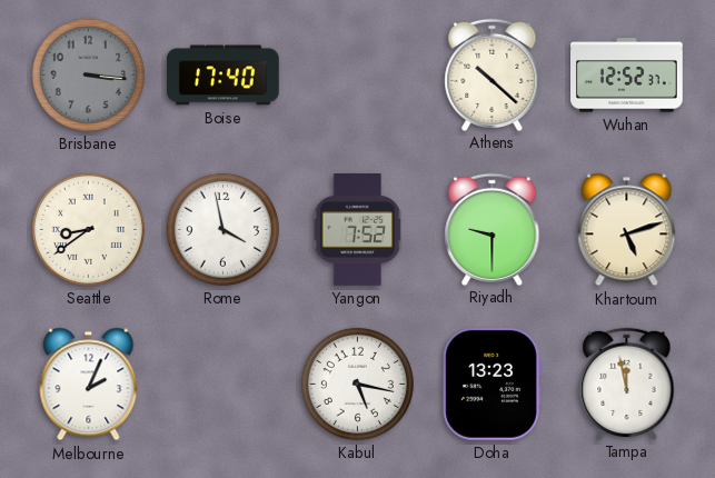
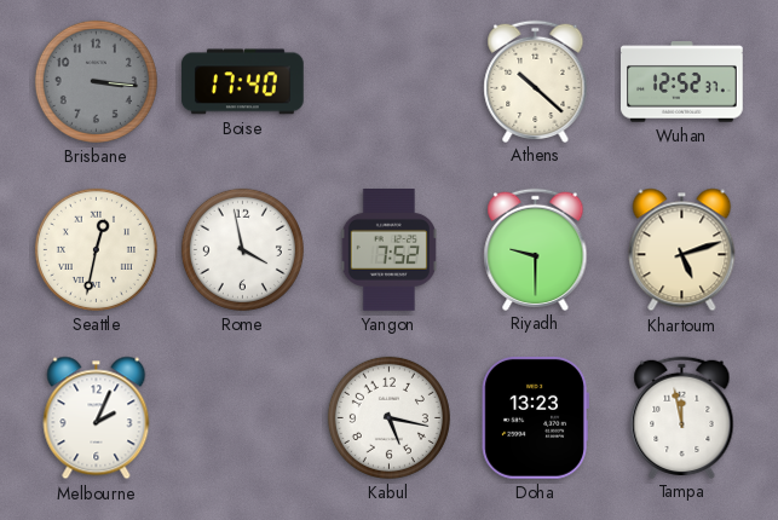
Seattle: 8:39 -> 12:32 (96, 249)
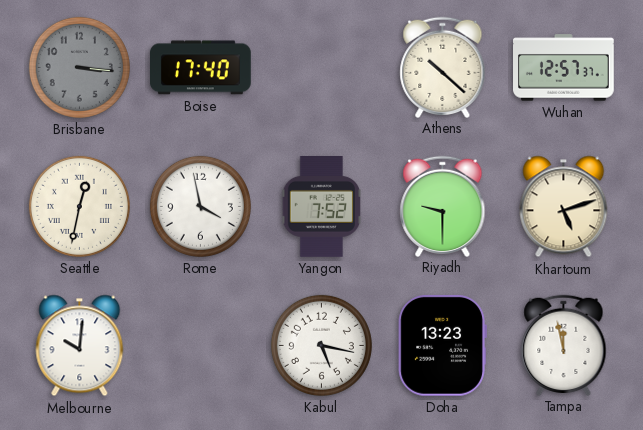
Wuhan: 12:52 -> 12:57 (564, 68)
Melbourne: 2:04 -> 10:01 (80, 346)
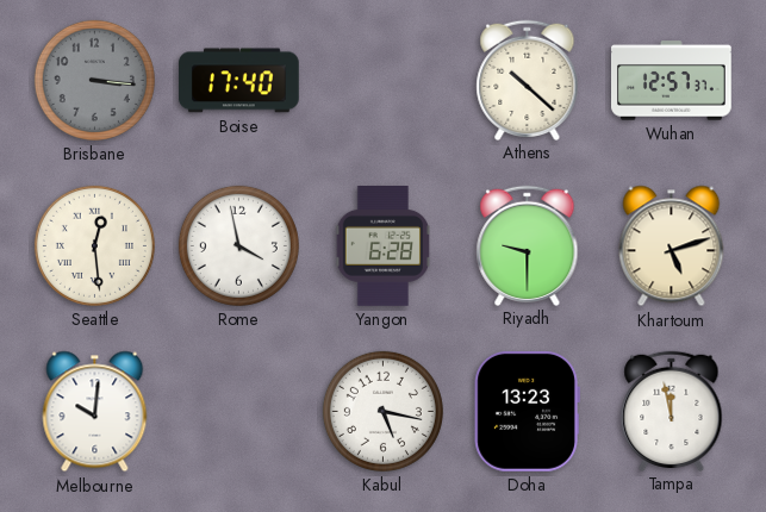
Seattle: 12:32 -> 12:29 (94, 245)
Yangon: 7:52 -> 6:28 (382, 246)
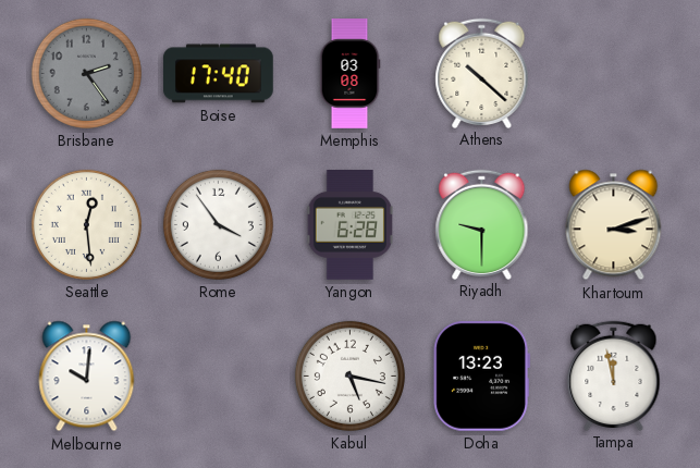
Brisbane: 3:16 -> 2:24 (86, 73)
Memphis: none -> 03:08 (349, 74)
Wuhan: 12:57 -> none (672, 81)
Rome: 3:58 -> 3:54 (218, 224)
Khartoum: 5:12 -> 3:12 (614, 225)
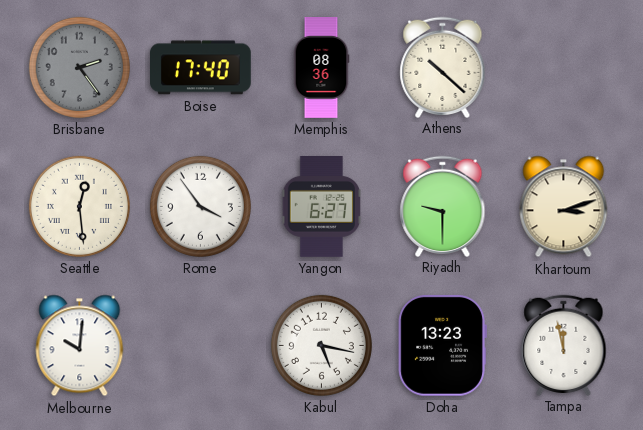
Memphis: 03:08 -> 08:36 (321, 68)
Yangon: 6:28 -> 6:27 (321, 207)
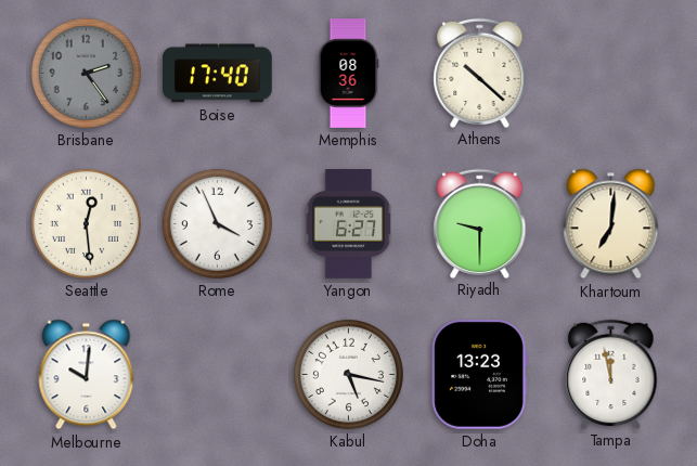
Rome: 3:54 -> 3:56 (217, 223)
Khartoum: 3:12 -> 7:01 (611, 224)
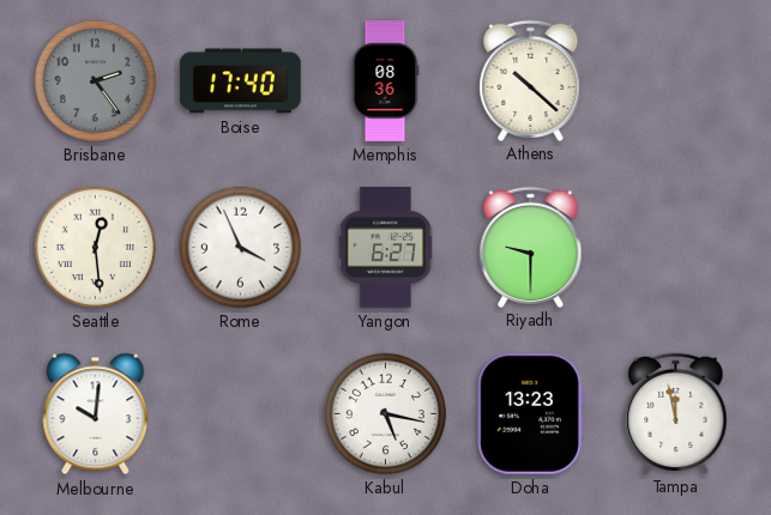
Khartoum: 7:01 -> none (611, 224)
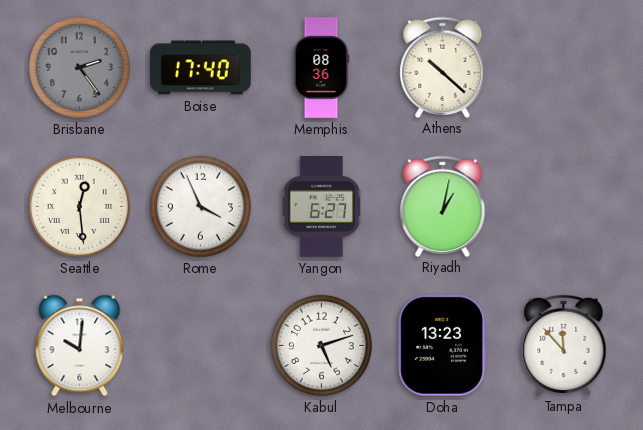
Riyadh: 9:30 -> 1:02 (443, 206)
Kabul: 5:17 -> 5:12 (321, 345)
Tampa: 11:58 -> 11:53 (564, 345)
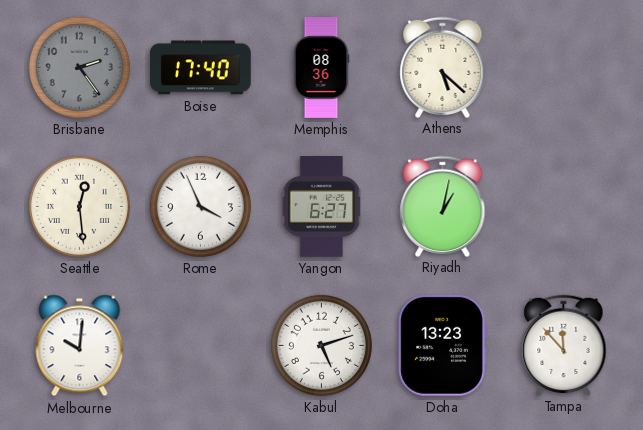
Athens: 10:22 -> 5:22 (443, 67)
